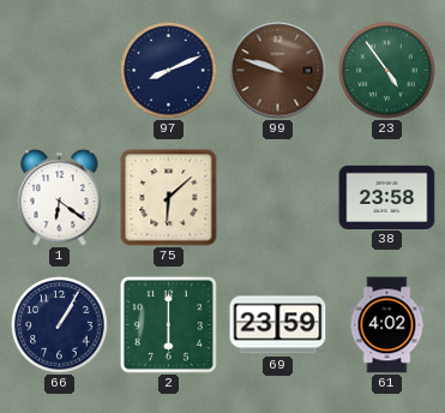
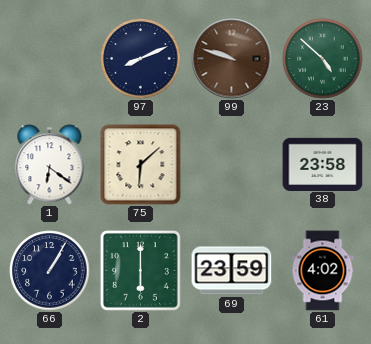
23: 4:54 -> 4:52 (323, 59)
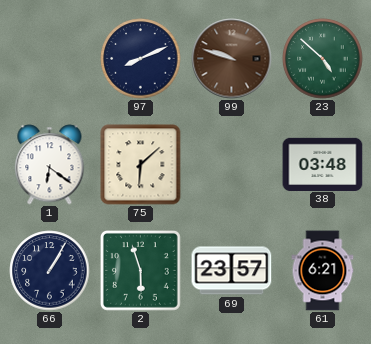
38: 23:58 -> 03:48 (323, 164)
2: 6:00 -> 5:57 (141, 271)
69: 23:59 -> 23:57 (232, 271)
61: 4:02 -> 6:21 (323, 271)
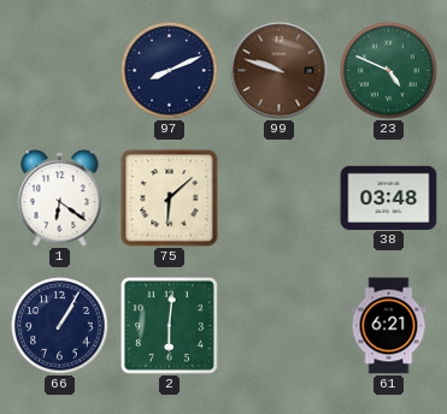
23: 4:52 -> 4:49 (389, 71)
2: 5:57 -> 6:01 (170, 326)
69: 23:57 -> none (232, 271)
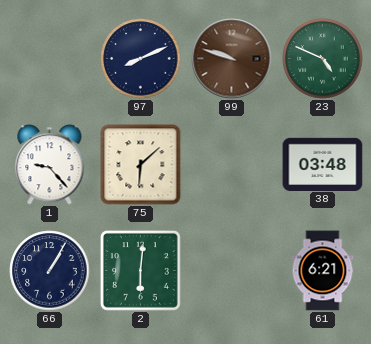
1: 6:21 -> 9:23 (50, 165)
